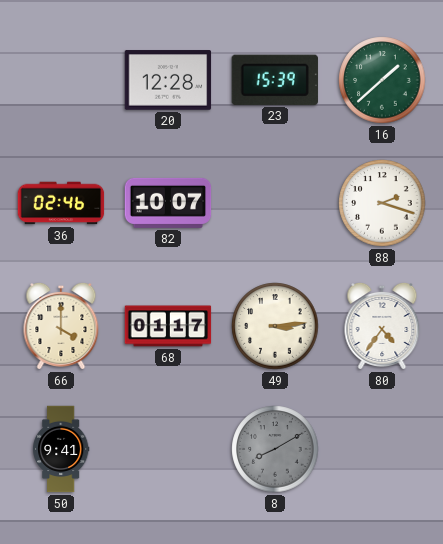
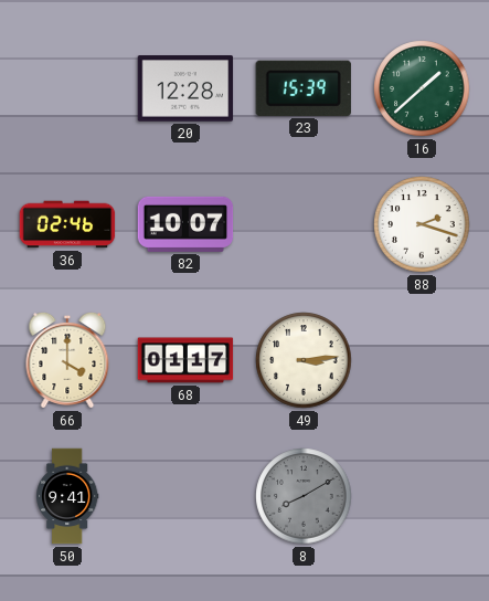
80: 4:36 -> none (382, 326)
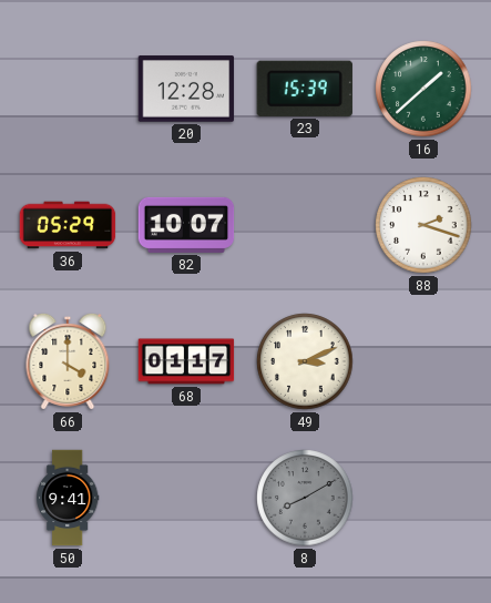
36: 02:46 -> 05:29 (68, 225)
49: 3:14 -> 3:11 (305, 361)
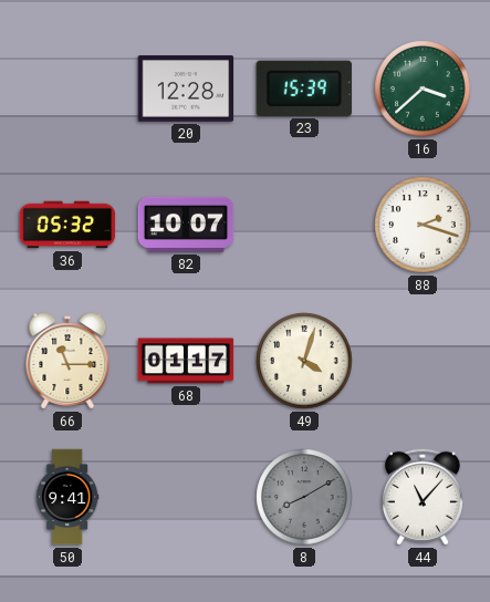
16: 1:38 -> 3:38 (423, 89)
36: 05:29 -> 05:32 (67, 225)
66: 4:00 -> 11:15 (67, 361)
49: 3:11 -> 4:03 (304, 361)
44: none -> 11:07 (423, 497)
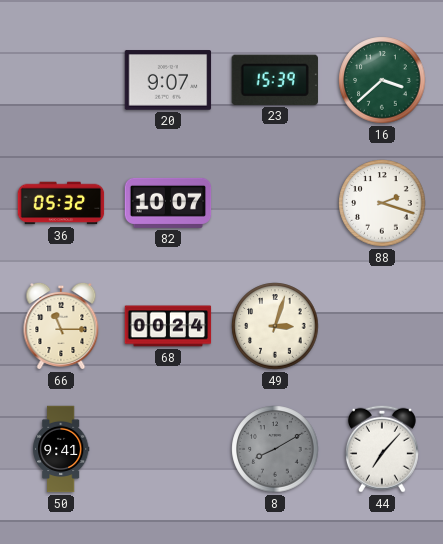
20: 12:28 -> 9:07 (168, 80)
68: 01:17 -> 00:24 (168, 326)
49: 4:03 -> 3:03 (275, 326)
44: 11:07 -> 7:07 (382, 449)
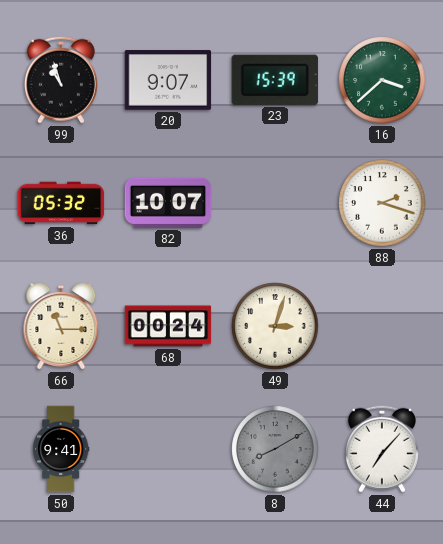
99: none -> 10:57 (61, 80)
